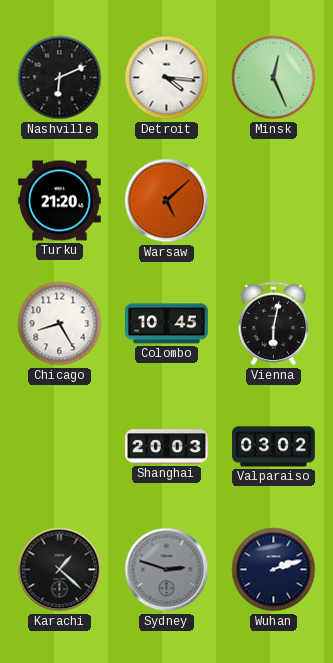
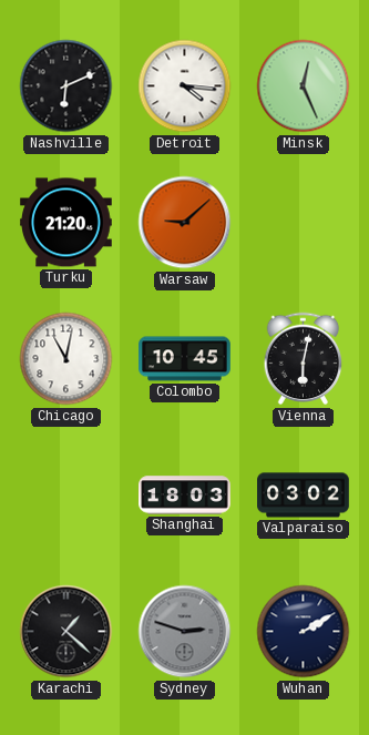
Warsaw: 5:08 -> 9:08 (185, 223)
Chicago: 8:25 -> 11:02 (66, 359)
Shanghai: 20:03 -> 18:03 (185, 496)
Wuhan: 2:12 -> 2:10 (304, 632)
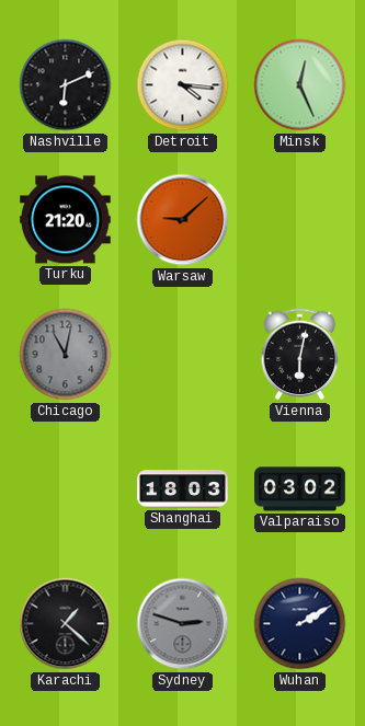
Chicago dial: white -> grey (66, 355)
Colombo: 10:45 -> none (185, 359)
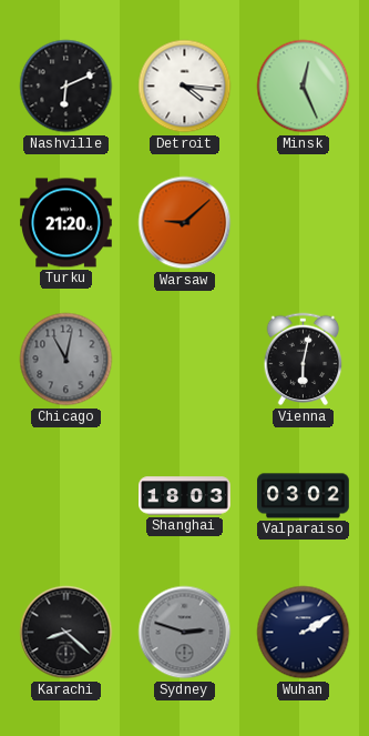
Karachi: 1:22 -> 8:22 (66, 633)
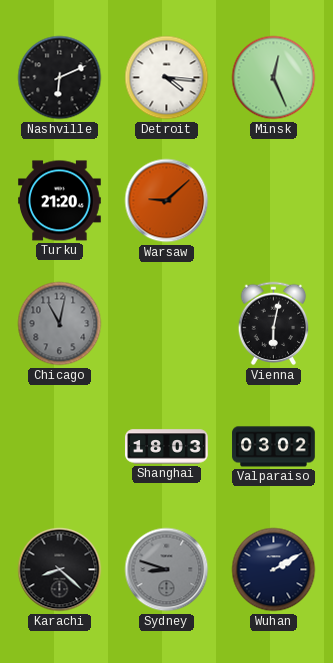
Sydney: 2:48 -> 8:48 (167, 570)
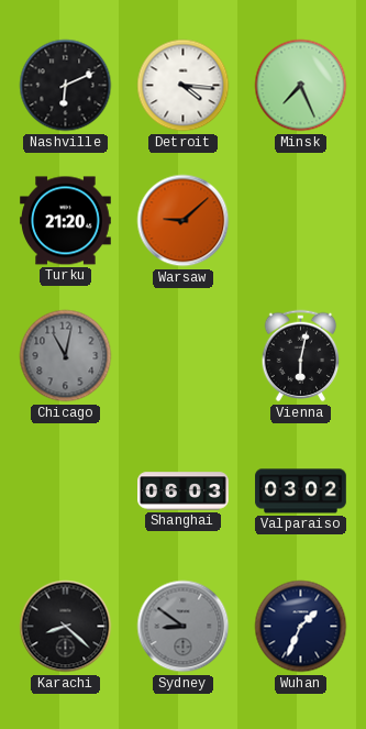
Minsk: 12:26 -> 7:26 (301, 86)
Shanghai: 18:03 -> 06:03 (184, 491)
Sydney: 8:48 -> 8:51 (184, 627)
Wuhan: 2:10 -> 1:34 (301, 627)
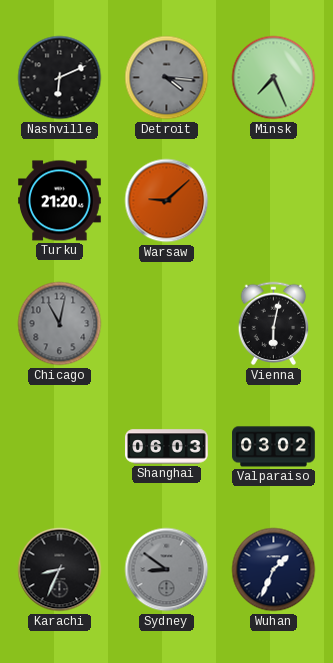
Detroit dial: white -> grey (167, 78)
Karachi: 8:22 -> 8:34 (60, 570)
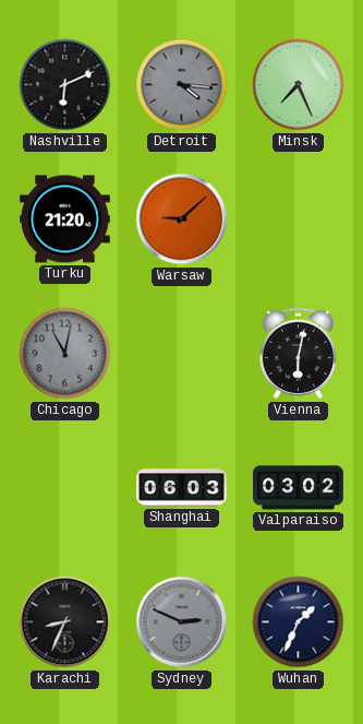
Sydney: 8:51 -> 2:49 (182, 622)
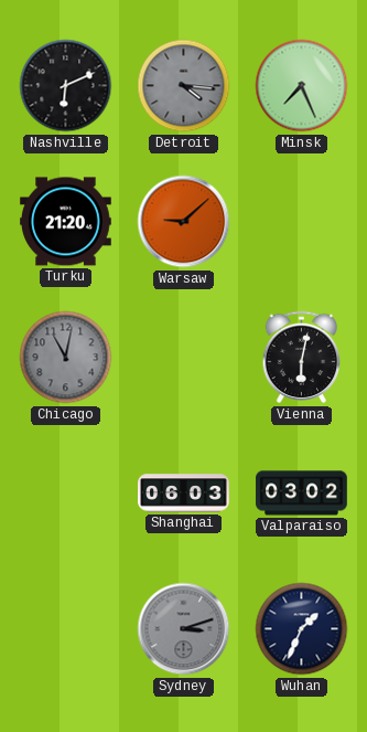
Karachi: 8:34 -> none (65, 622)
Sydney: 2:49 -> 3:12 (184, 629)
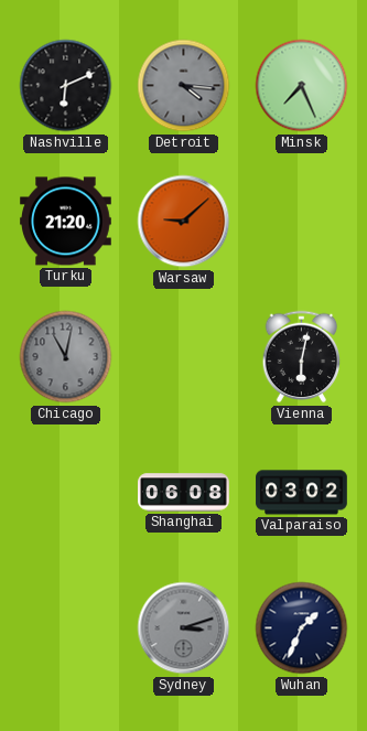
Shanghai: 06:03 -> 06:08 (184, 493)
